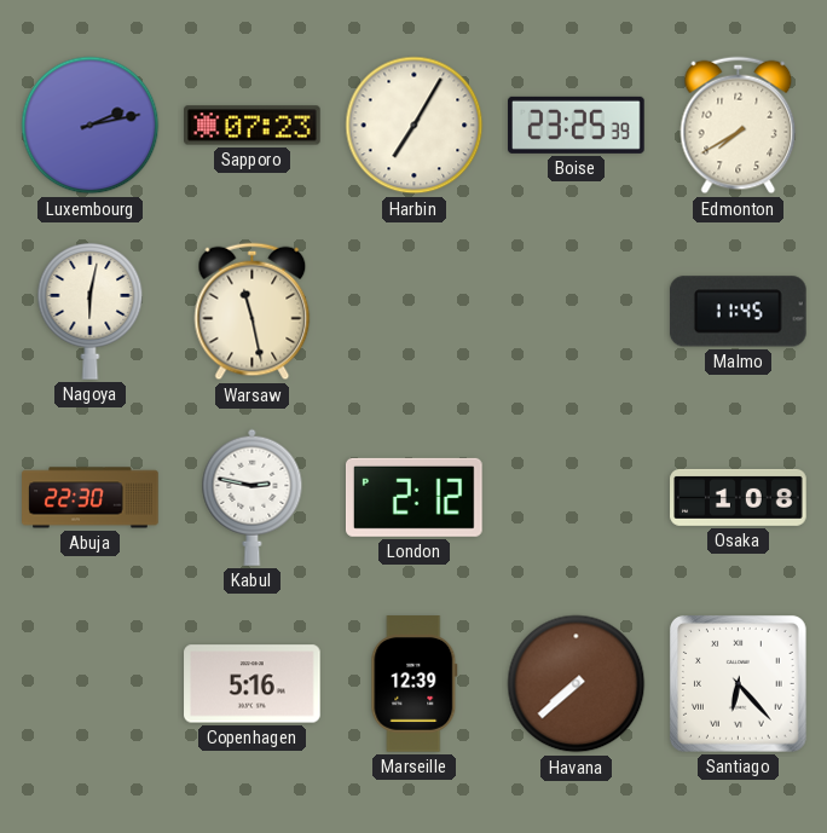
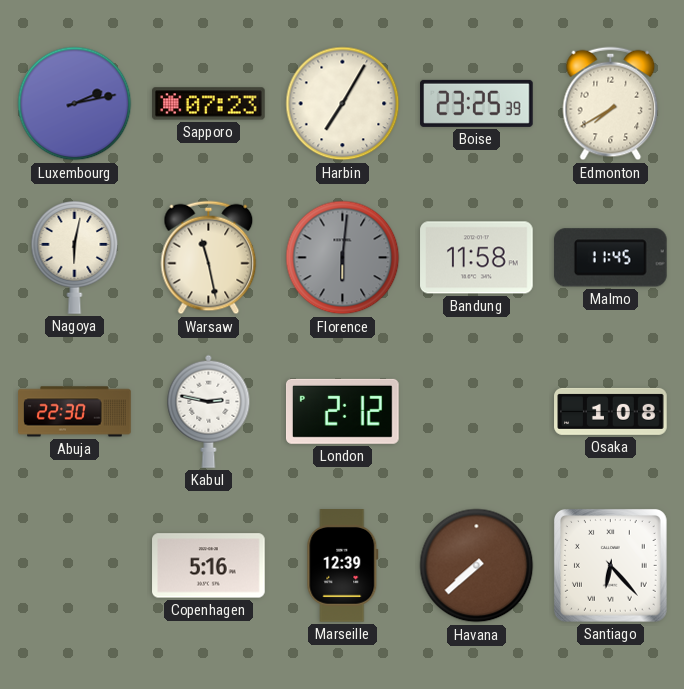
Florence: none -> 6:01 (343, 258)
Bandung: none -> 11:58 (477, 258)
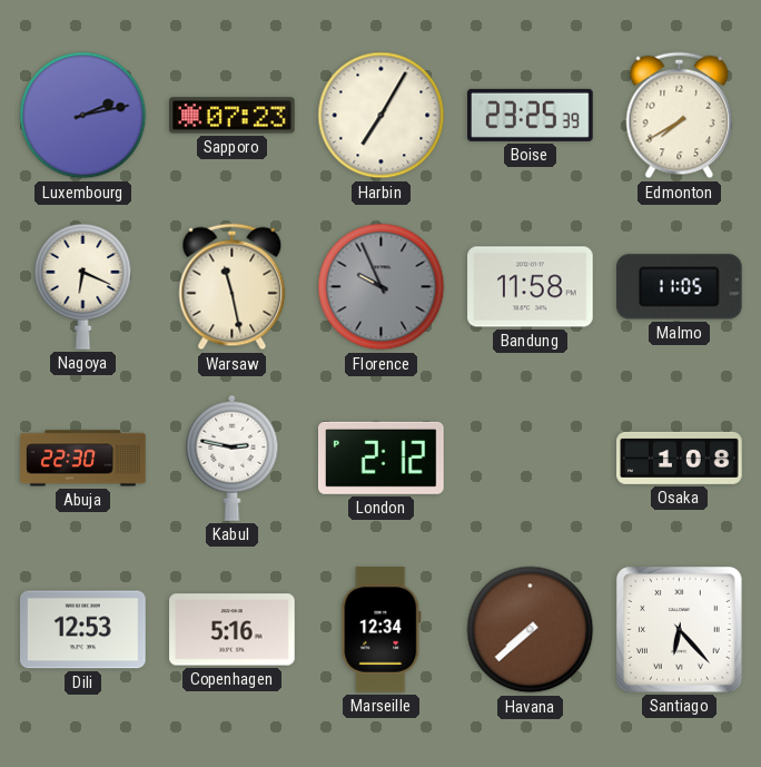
Nagoya: 6:02 -> 6:19 (83, 287)
Florence: 6:01 -> 9:56 (382, 287)
Malmo: 11:45 -> 11:05 (679, 287)
Dili: none -> 12:53 (83, 630)
Marseille: 12:39 -> 12:34 (382, 630)
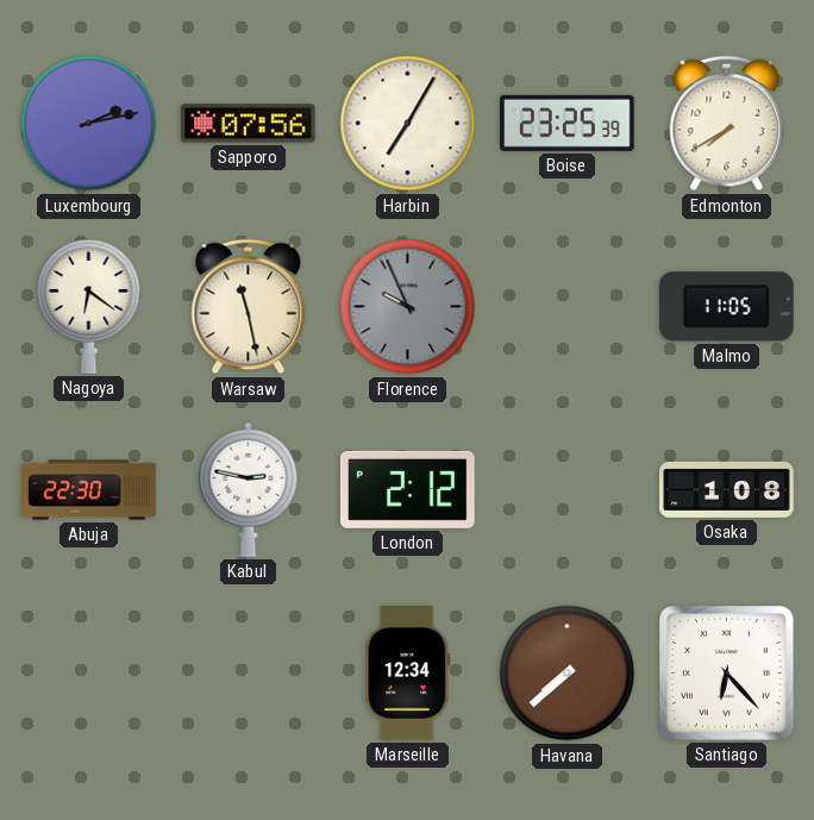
Sapporo: 07:23 -> 07:56 (249, 124)
Nagoya: 6:19 -> 6:21 (89, 307)
Bandung: 11:58 -> none (531, 287)
Dili: 12:53 -> none (83, 630)
Copenhagen: 5:16 -> none (233, 630)
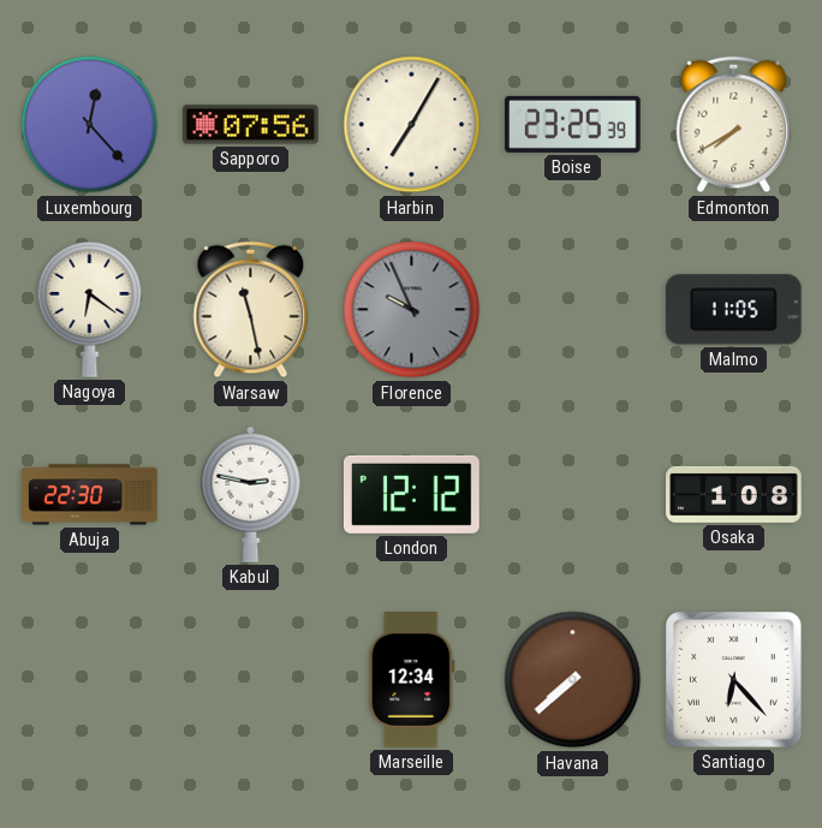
Luxembourg: 2:13 -> 12:23 (90, 125)
London: 2:12 -> 12:12 (412, 494)
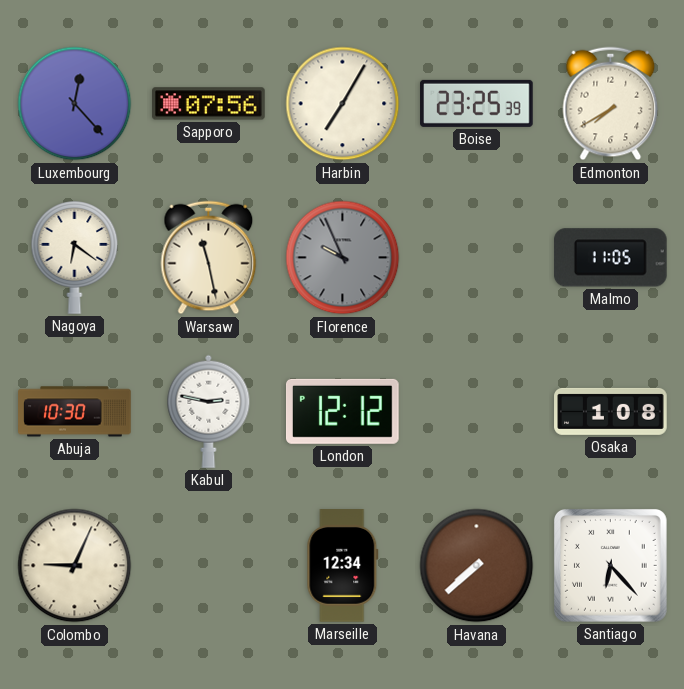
Abuja: 22:30 -> 10:30 (75, 412)
Colombo: none -> 9:04 (75, 566)
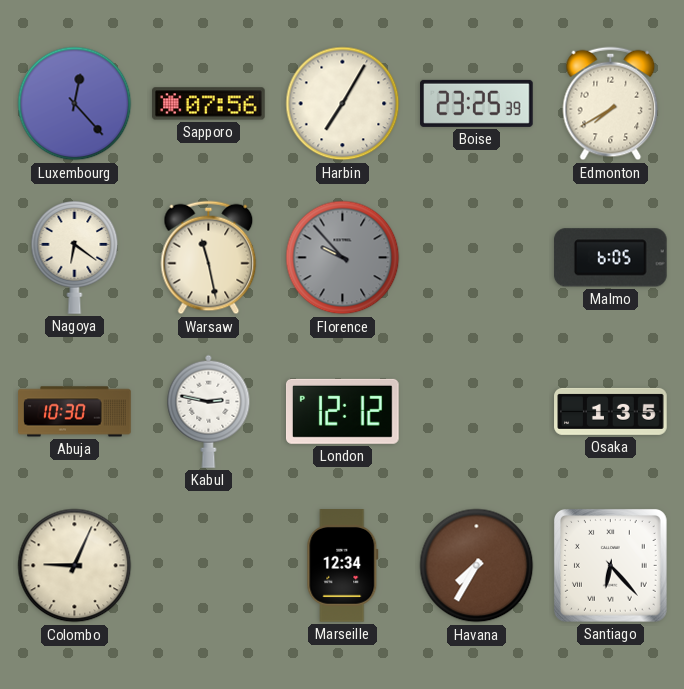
Florence: 9:56 -> 9:53 (343, 258)
Malmo: 11:05 -> 6:05 (610, 258)
Osaka: 1:08 -> 1:35 (611, 411)
Havana: 7:38 -> 7:35 (477, 566)
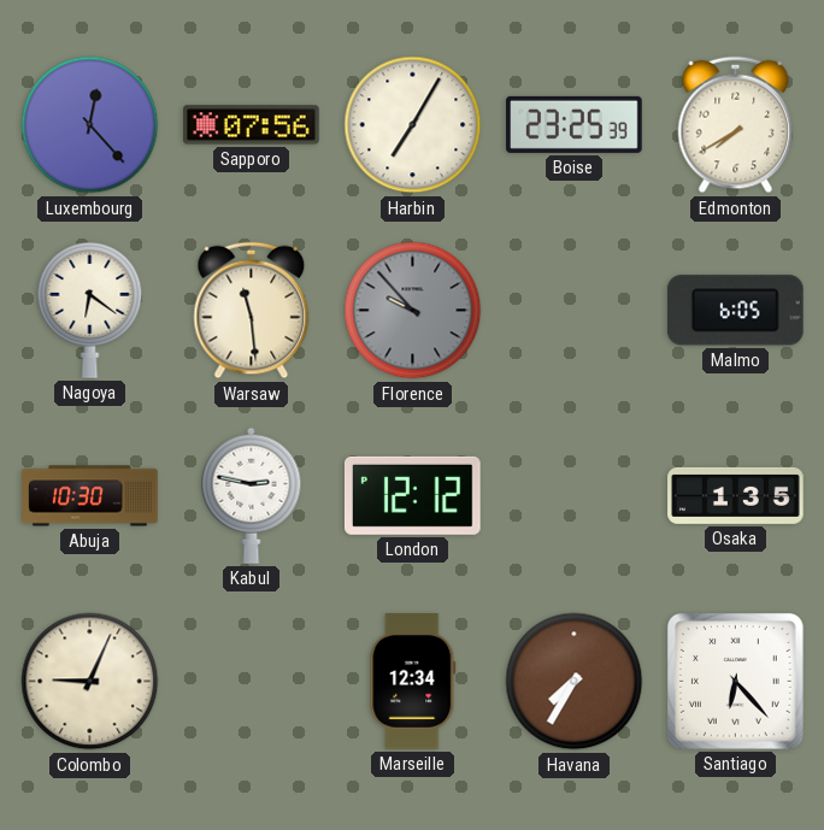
Warsaw: 11:28 -> 11:29 (252, 311)
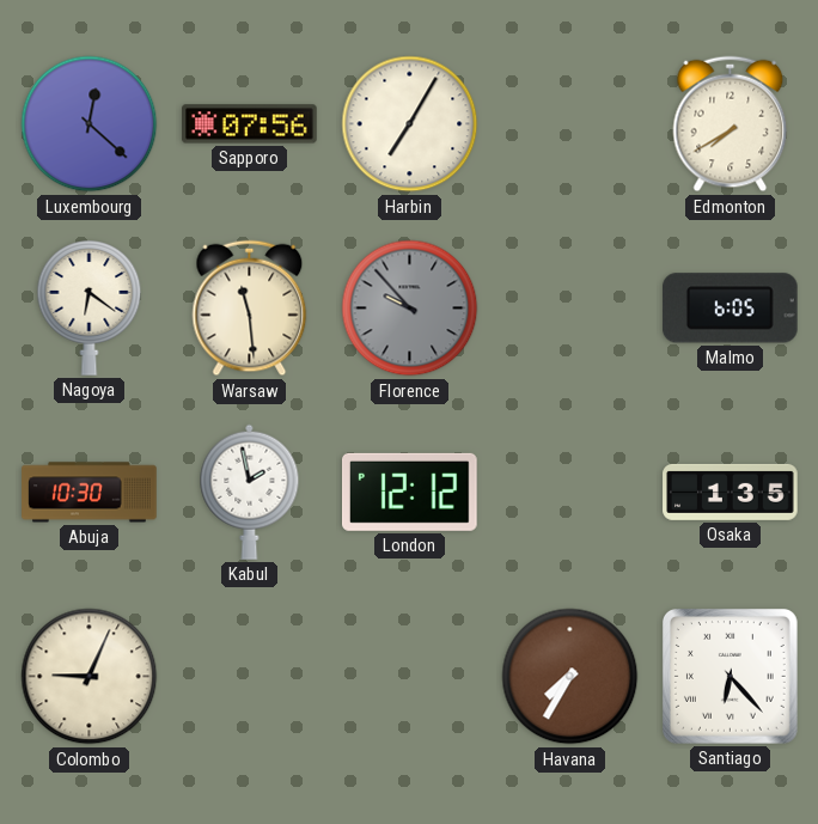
Luxembourg: 12:23 -> 12:22 (90, 124)
Boise: 23:25 -> none (575, 124)
Kabul: 2:47 -> 1:58 (250, 492)
Marseille: 12:34 -> none (413, 682)
